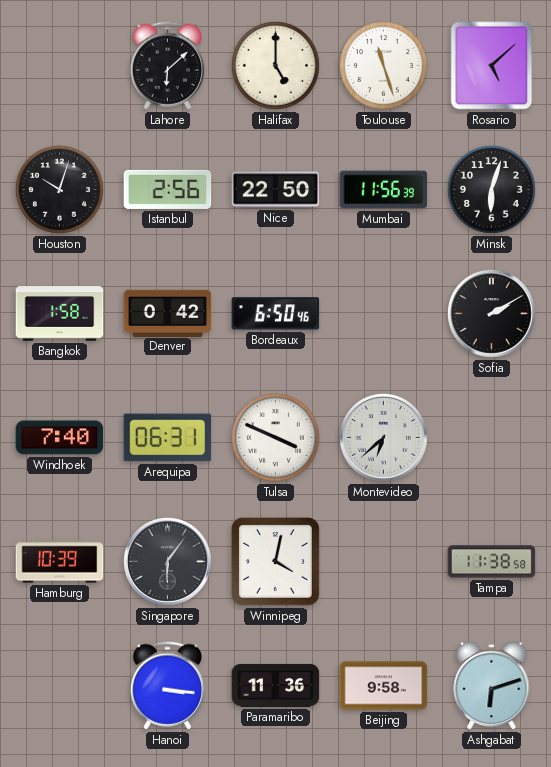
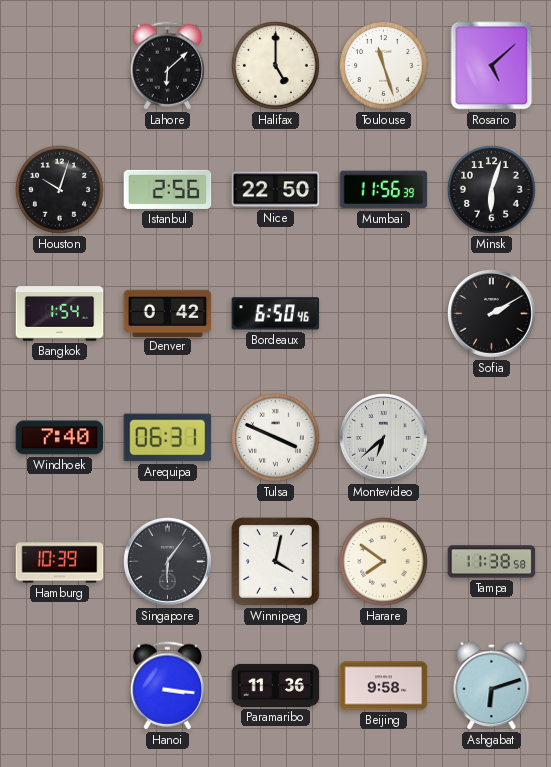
Bangkok: 1:58 -> 1:54 (60, 314)
Harare: none -> 7:51 (383, 561)
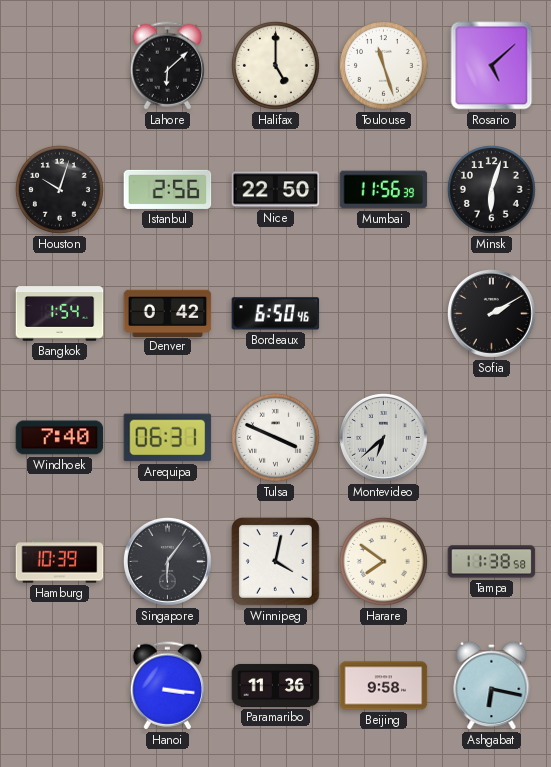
Ashgabat: 6:12 -> 6:17 (492, 685)
